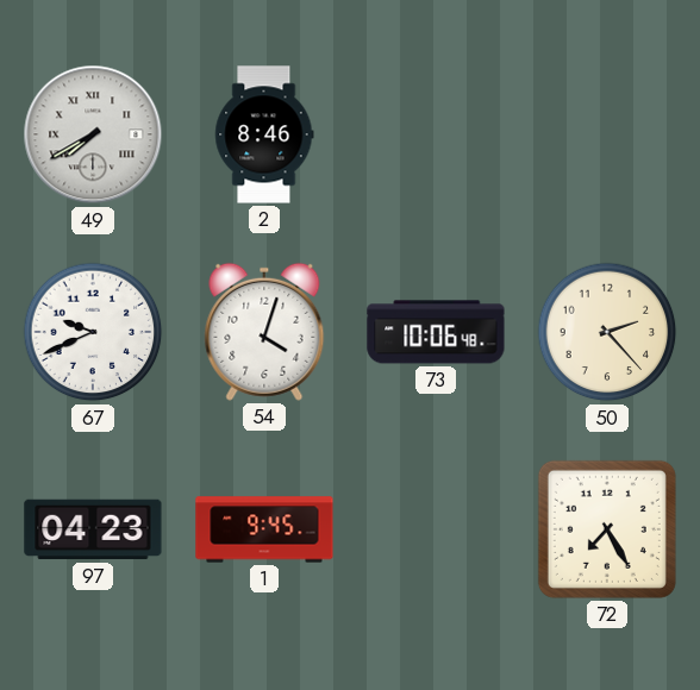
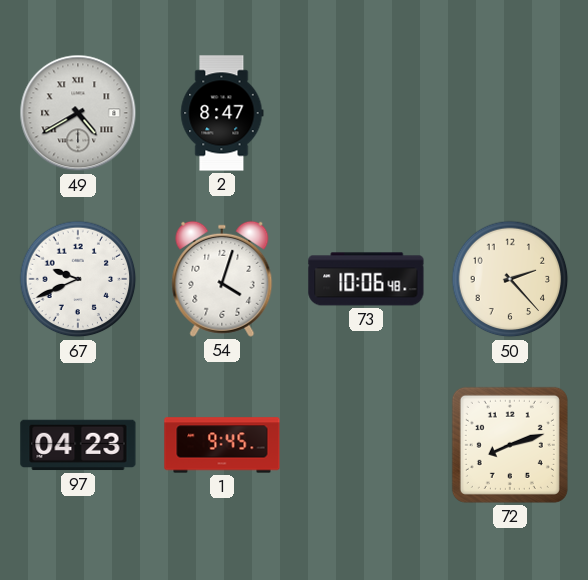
49: 7:40 -> 4:40 (78, 113)
2: 8:46 -> 8:47 (222, 113)
72: 7:25 -> 8:12 (510, 445)
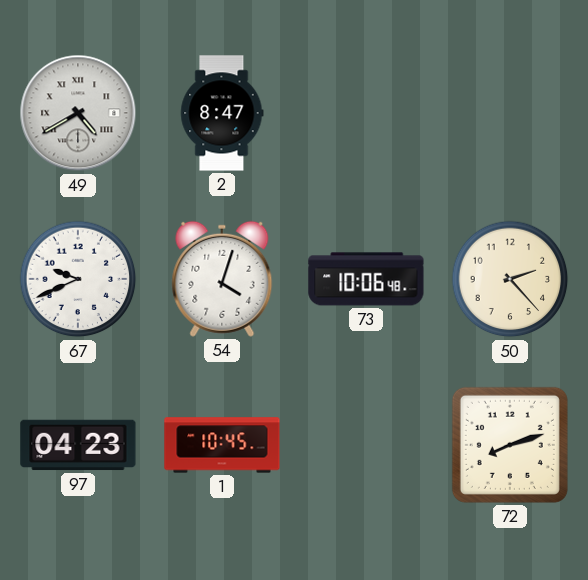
1: 9:45 -> 10:45 (222, 445)
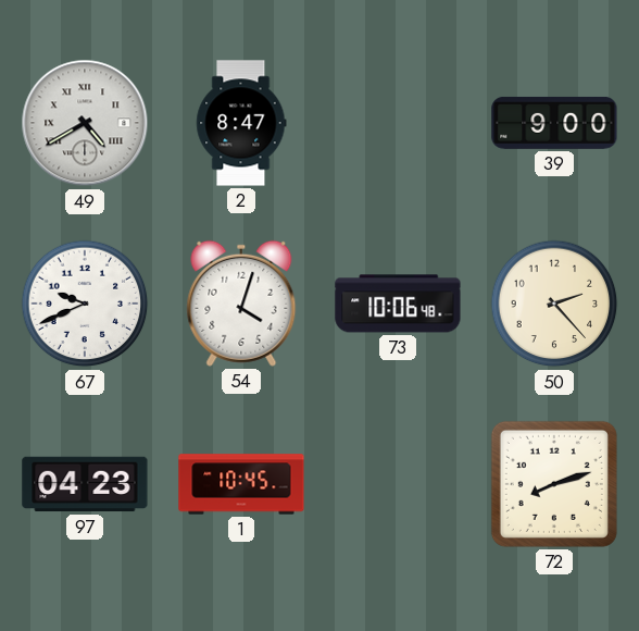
39: none -> 9:00 (554, 123)
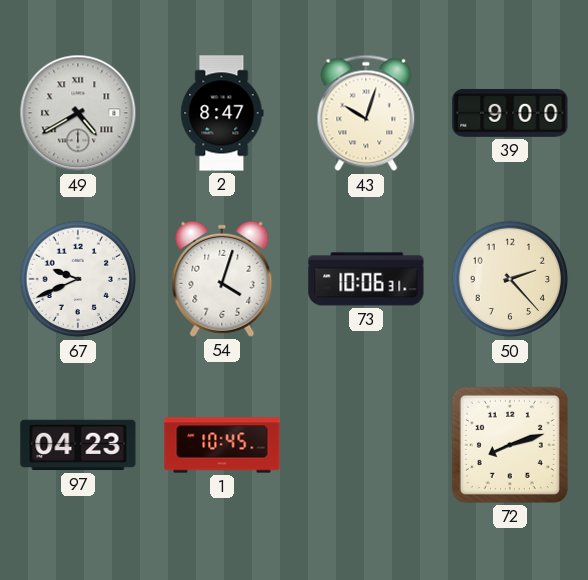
43: none -> 10:03 (366, 113)
73: 10:06:48 -> 10:06:31 (366, 279)
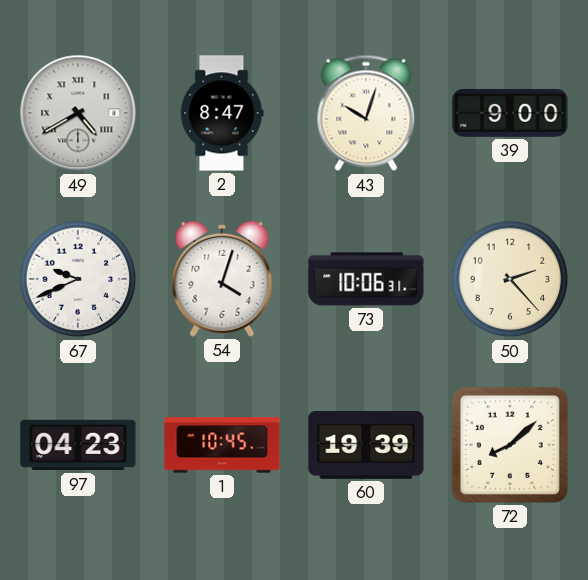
60: none -> 19:39 (366, 446)
72: 8:12 -> 8:08 (510, 445)
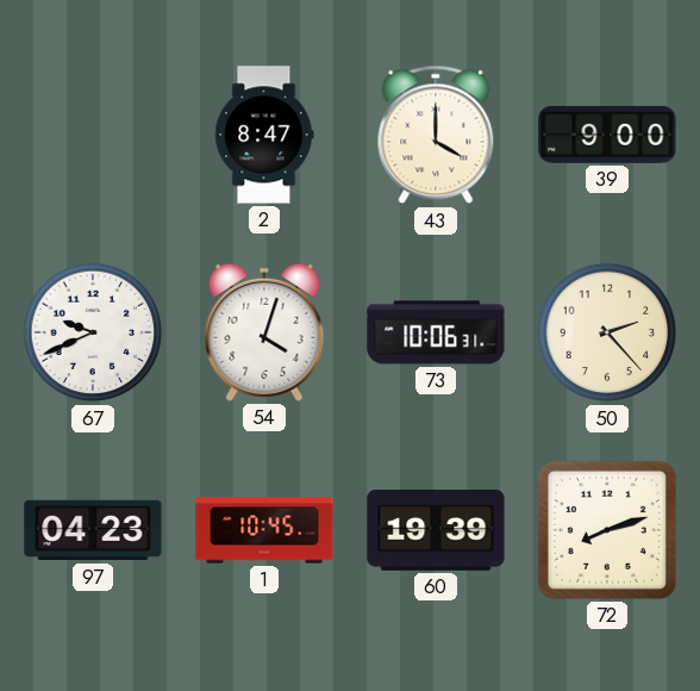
49: 4:40 -> none (78, 113)
43: 10:03 -> 4:00 (436, 135)
72: 8:08 -> 8:12 (607, 530)
